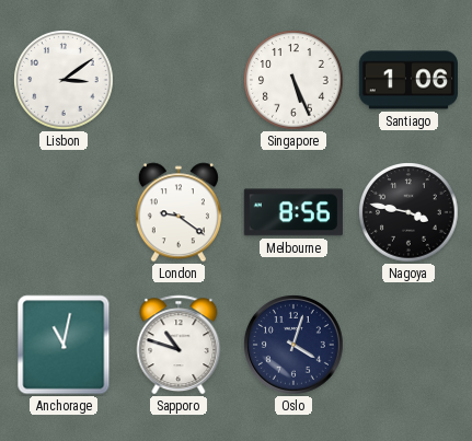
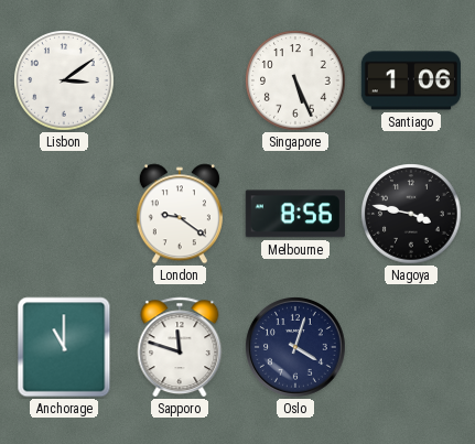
Anchorage: 11:02 -> 11:00 (64, 347)
Sapporo: 10:48 -> 11:48 (180, 347)
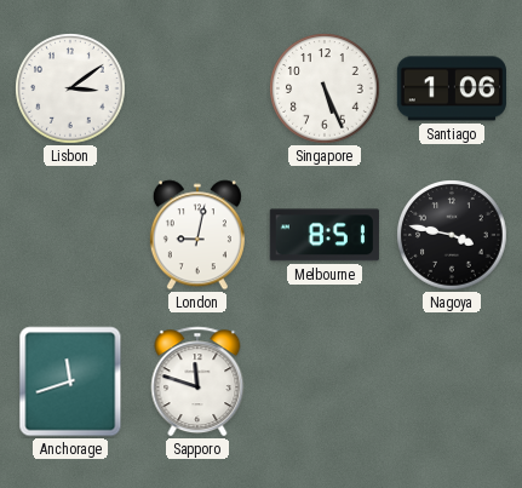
London: 9:21 -> 9:02 (197, 235)
Melbourne: 8:56 -> 8:51 (325, 235)
Anchorage: 11:00 -> 11:42 (70, 381)
Oslo: 4:03 -> none (296, 348)
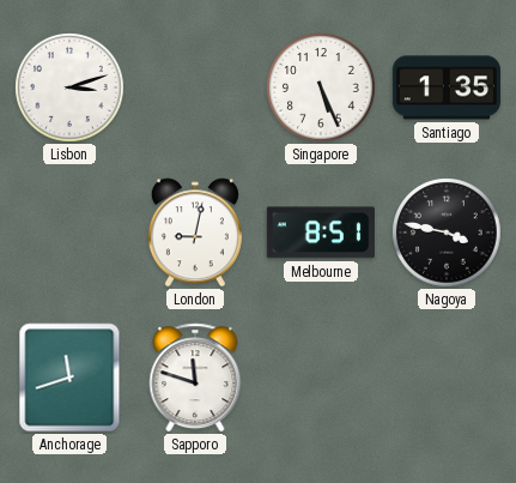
Lisbon: 3:09 -> 3:12 (69, 87)
Santiago: 1:06 -> 1:35 (447, 87)
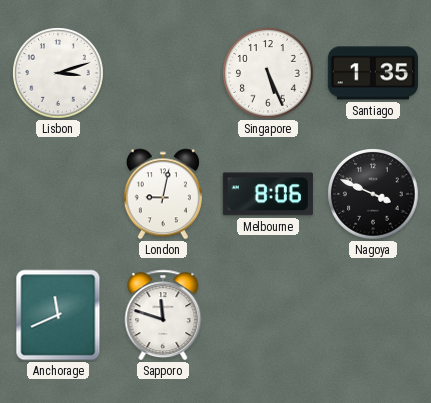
Melbourne: 8:51 -> 8:06 (268, 194)
Nagoya: 3:47 -> 3:49 (373, 194)
Anchorage: 11:42 -> 11:41 (58, 315)
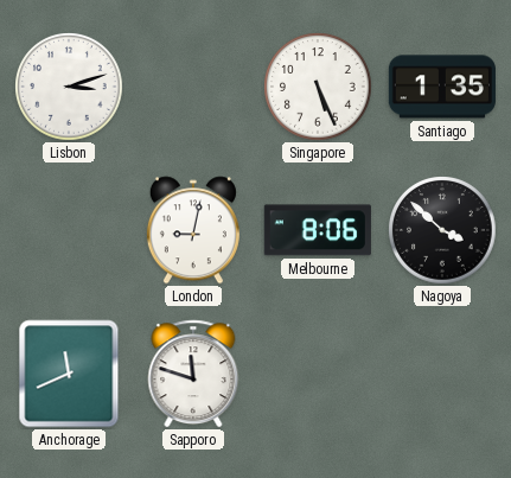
Nagoya: 3:49 -> 3:52 (442, 230)
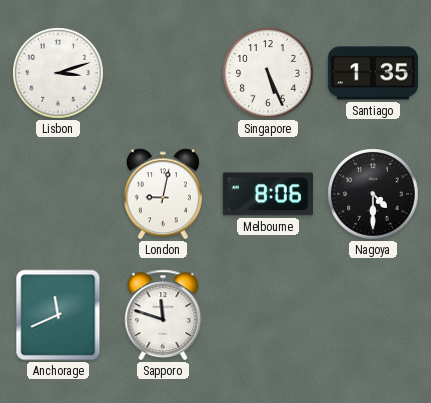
Nagoya: 3:52 -> 4:30 (373, 194)
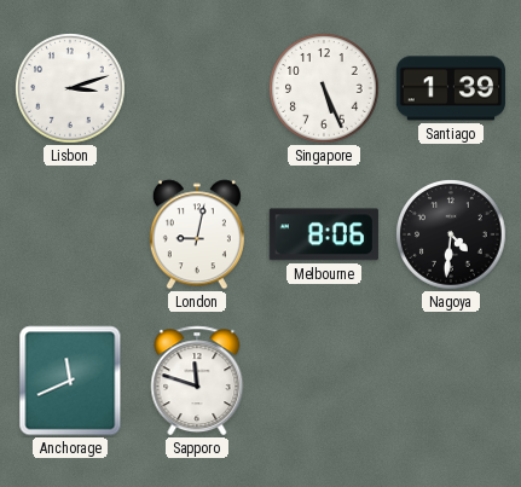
Santiago: 1:35 -> 1:39 (451, 88)
Nagoya: 4:30 -> 4:31 (451, 234)
